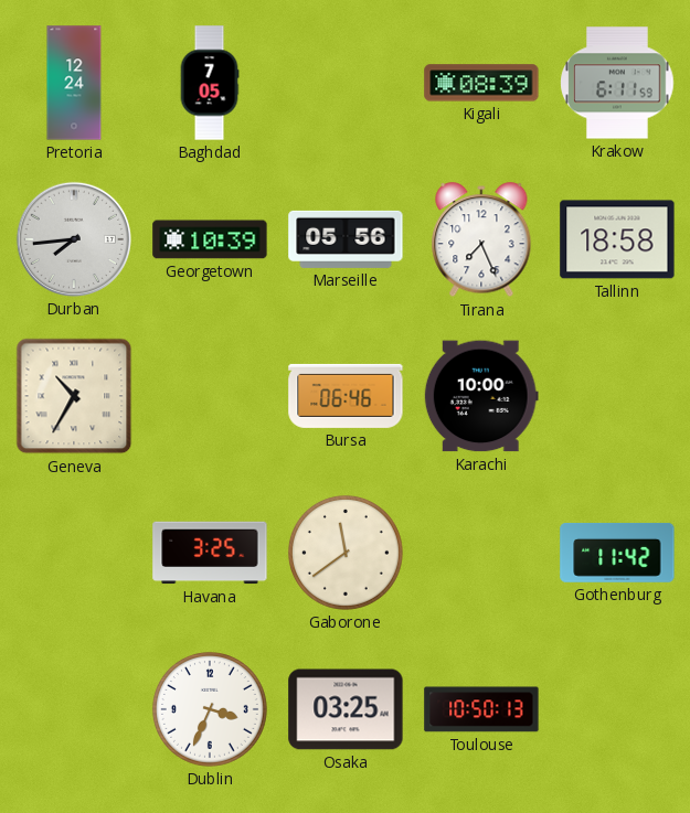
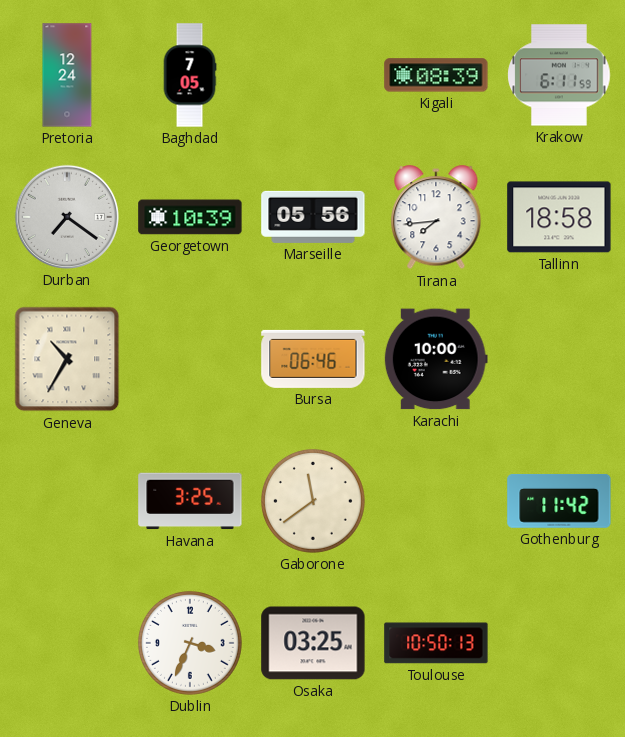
Durban: 7:44 -> 7:21 (67, 217)
Tirana: 7:26 -> 7:44 (436, 218)
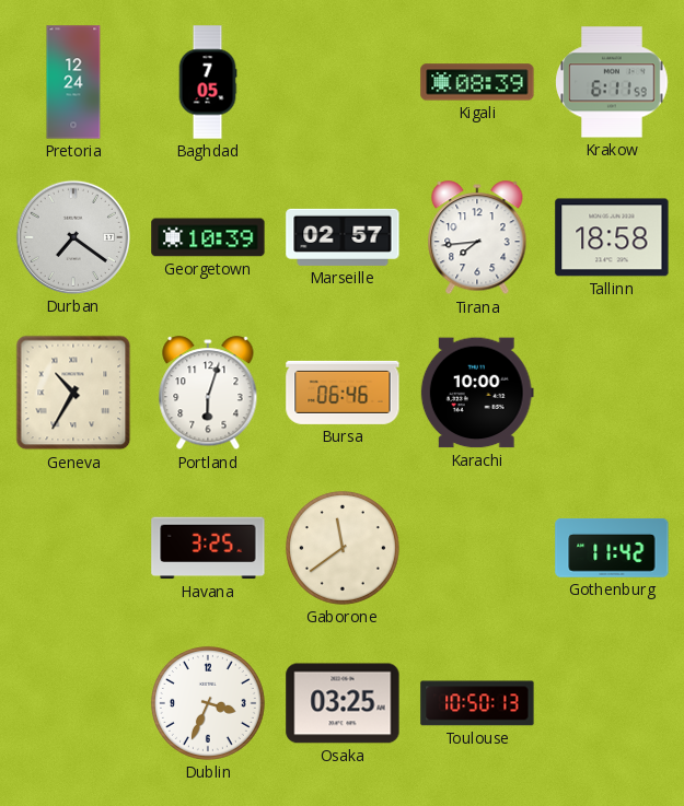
Marseille: 05:56 -> 02:57 (343, 237)
Portland: none -> 6:03 (208, 394)
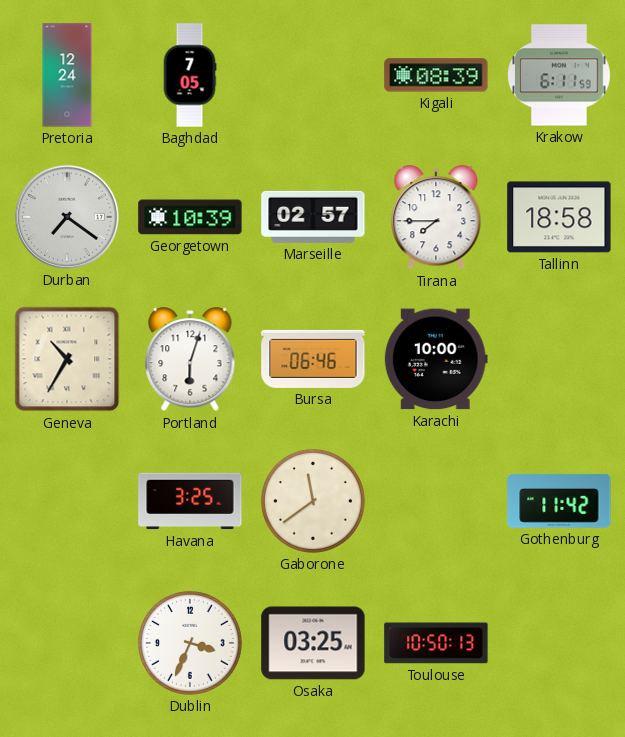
Tirana: 7:44 -> 7:45 (436, 218)
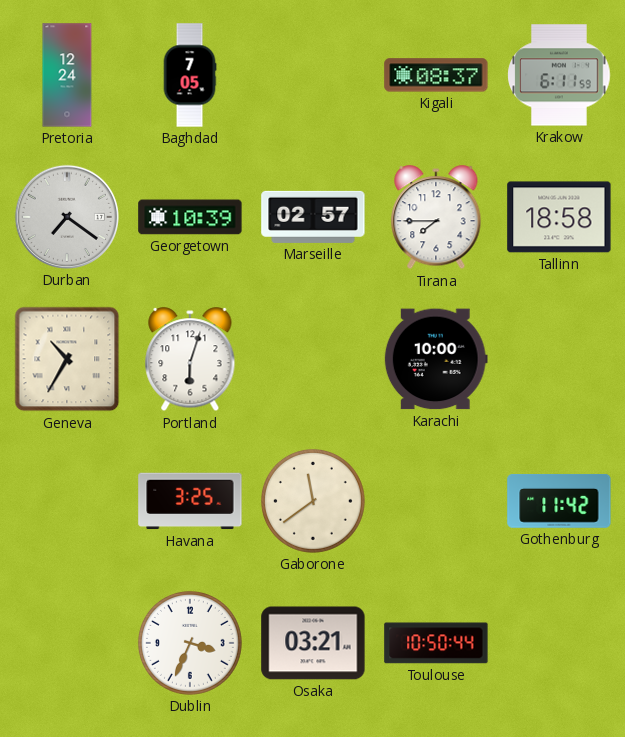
Kigali: 08:39 -> 08:37 (436, 75)
Bursa: 06:46 -> none (313, 359)
Osaka: 03:25 -> 03:21 (313, 643)
Toulouse: 10:50:13 -> 10:50:44 (436, 643)
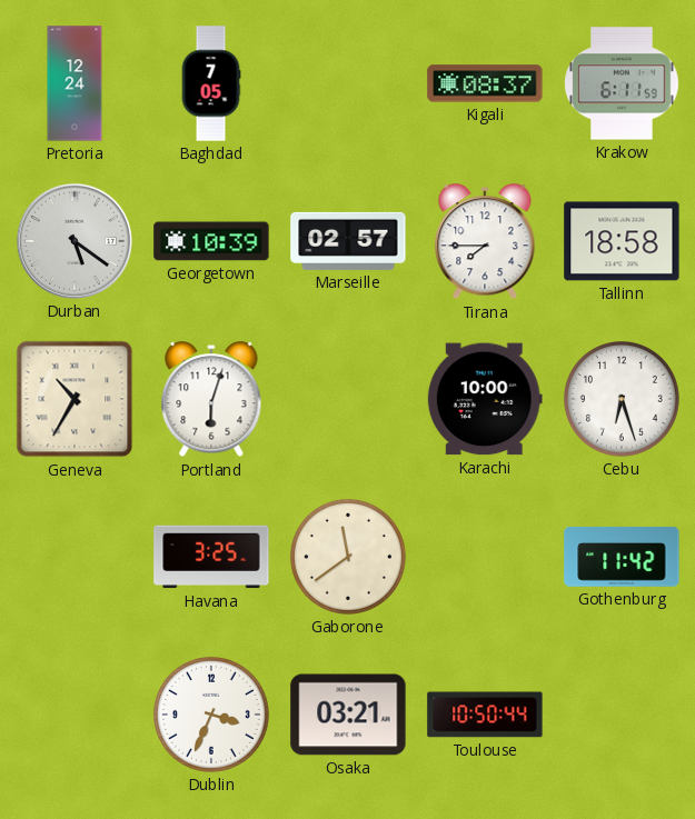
Durban: 7:21 -> 5:21 (75, 241)
Cebu: none -> 6:27 (622, 399)
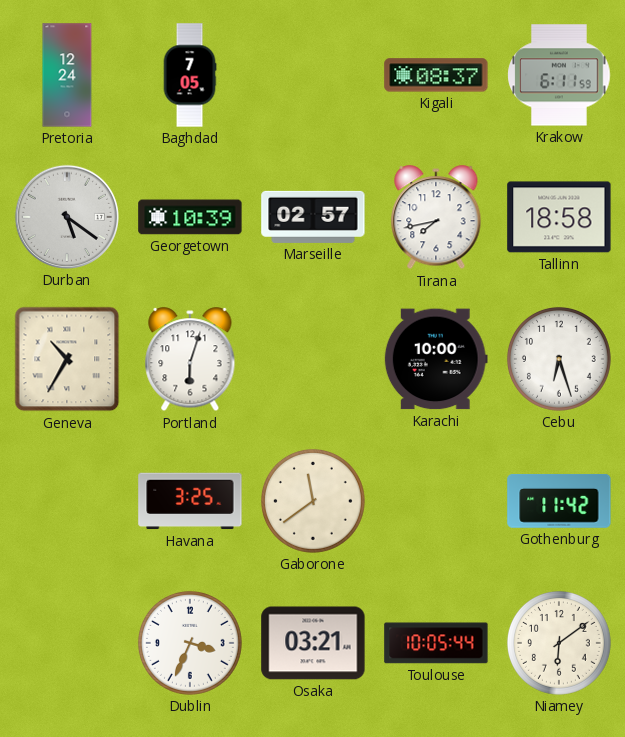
Tirana: 7:45 -> 7:43 (436, 218)
Toulouse: 10:50 -> 10:05 (436, 643)
Niamey: none -> 6:09 (559, 643)
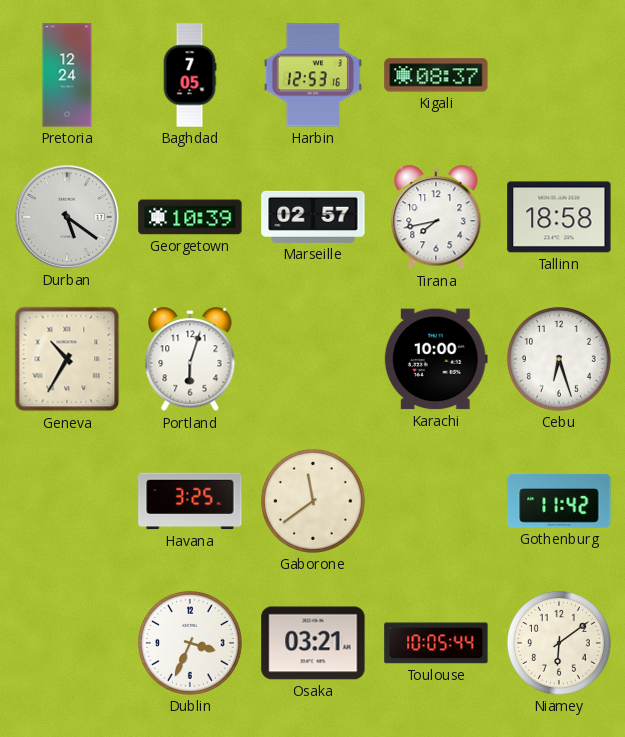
Harbin: none -> 12:53 (313, 75)
Krakow: 6:11 -> none (559, 75)
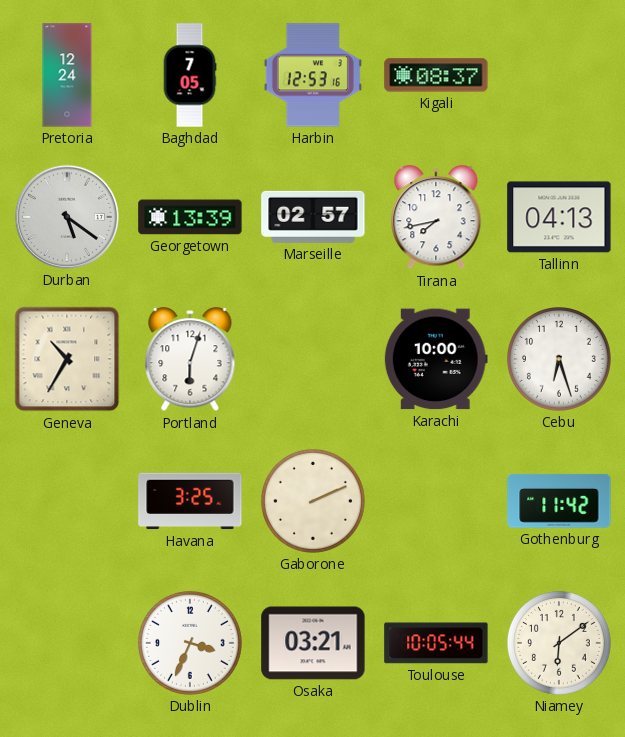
Georgetown: 10:39 -> 13:39 (190, 217)
Tallinn: 18:58 -> 04:13 (559, 217)
Gaborone: 11:39 -> 2:11 (313, 501)
